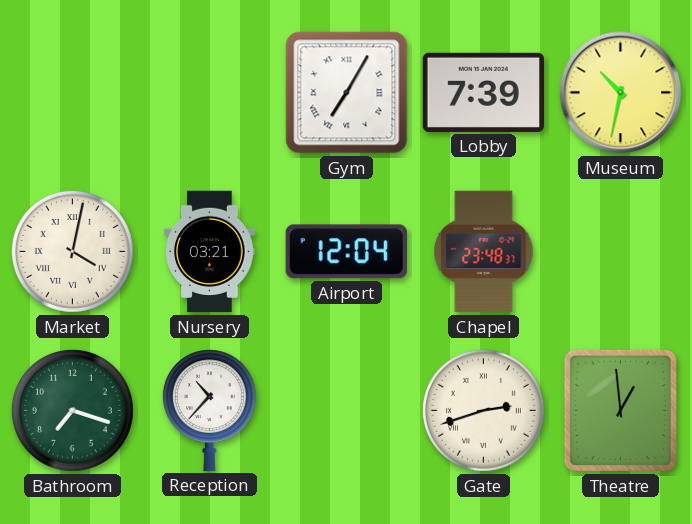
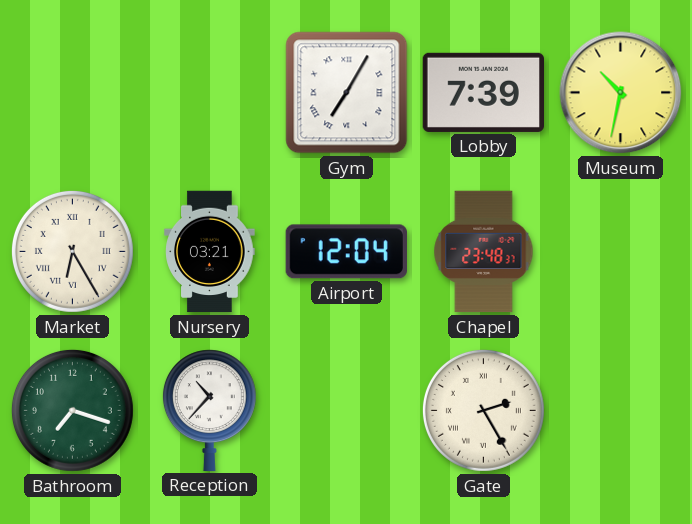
Market: 4:02 -> 6:25 (72, 251)
Gate: 2:42 -> 2:25 (483, 410)
Theatre: 12:59 -> none (620, 410)
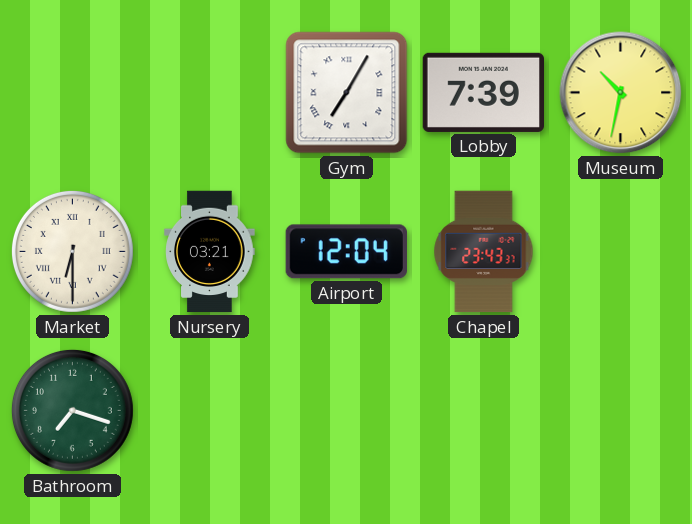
Market: 6:25 -> 6:30 (72, 251)
Chapel: 23:48 -> 23:43 (484, 252)
Reception: 10:37 -> none (209, 410)
Gate: 2:25 -> none (483, 410)
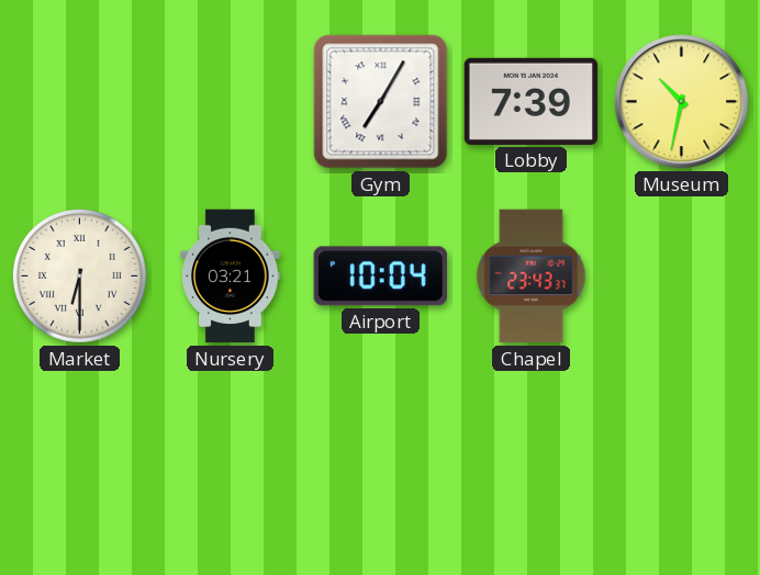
Airport: 12:04 -> 10:04 (380, 277)
Bathroom: 7:18 -> none (72, 410)
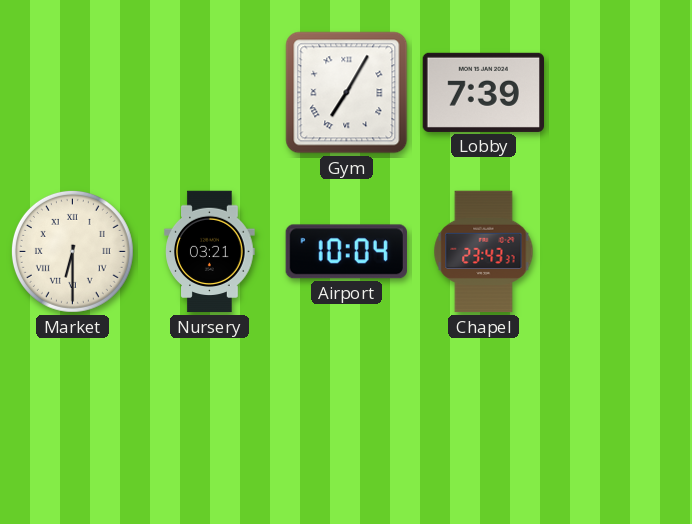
Museum: 10:32 -> none (682, 102)
